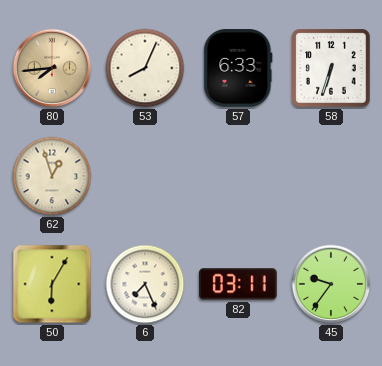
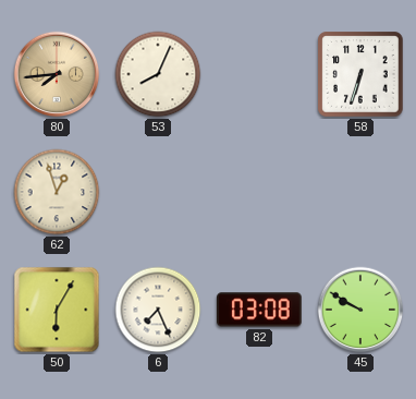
57: 6:33 -> none (238, 68)
82: 03:11 -> 03:08 (259, 310)
45: 9:36 -> 9:50 (360, 310)
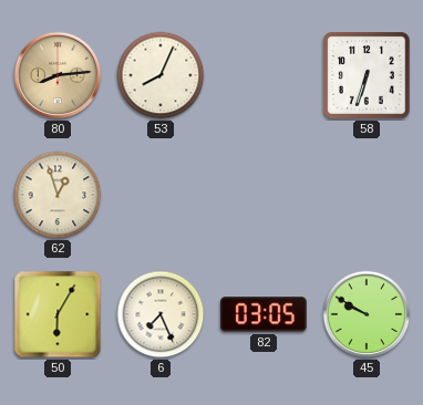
80: 7:44 -> 8:14 (58, 75)
82: 03:08 -> 03:05 (264, 314)
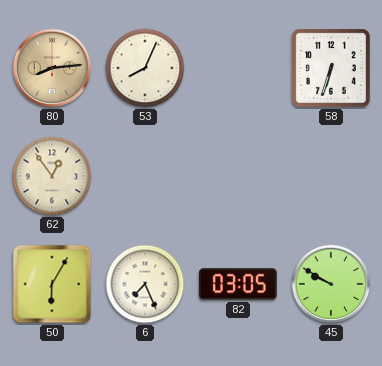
62: 12:57 -> 12:54 (52, 176)
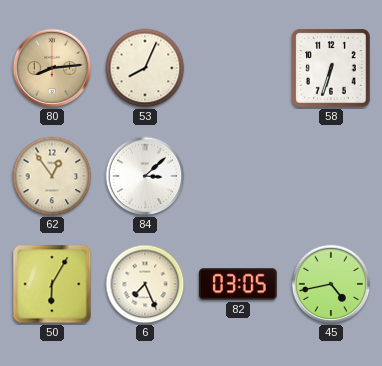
84: none -> 3:08 (145, 176)
45: 9:50 -> 4:43 (331, 284)
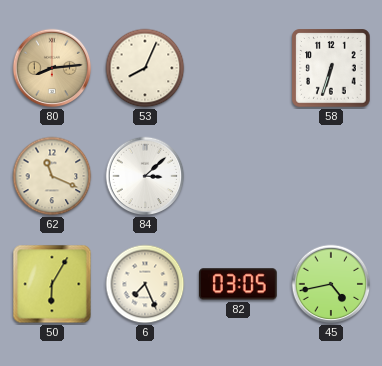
62: 12:54 -> 11:19 (52, 176)
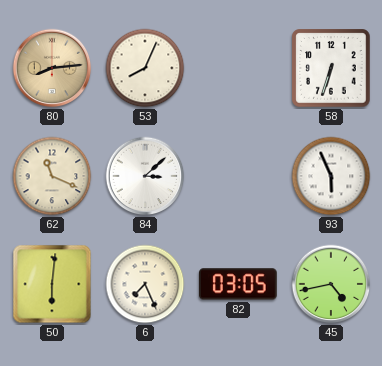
93: none -> 5:56 (331, 176)
50: 6:05 -> 6:01 (52, 284)
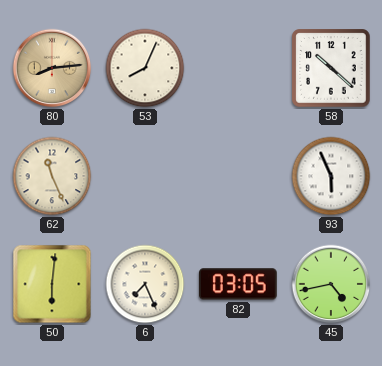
58: 6:33 -> 10:22 (331, 68)
62: 11:19 -> 11:26 (52, 176)
84: 3:08 -> none (145, 176)
